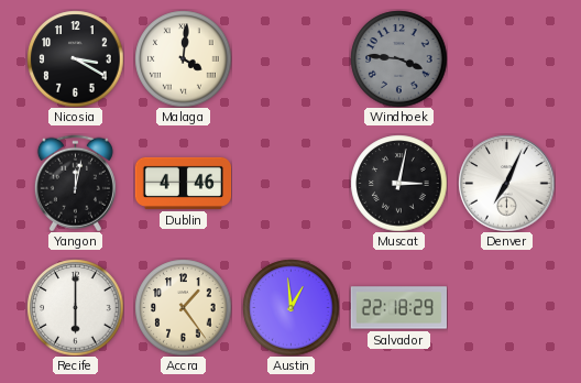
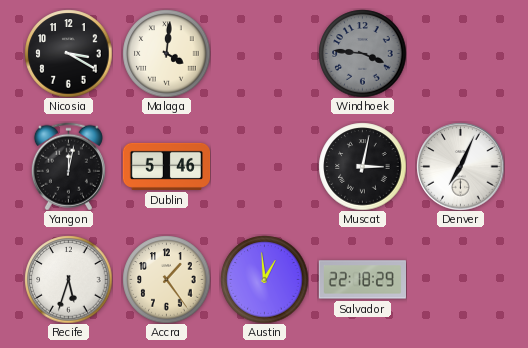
Dublin: 4:46 -> 5:46 (166, 166)
Recife: 6:00 -> 5:33 (68, 279)
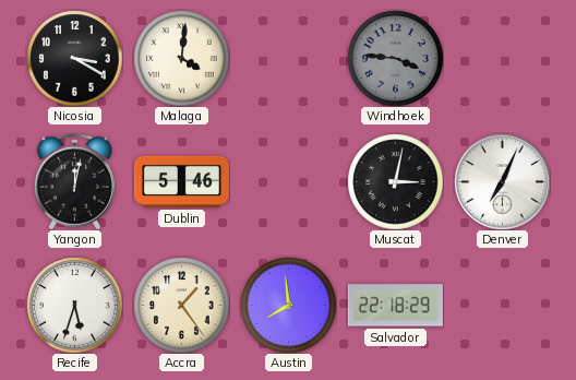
Austin: 12:59 -> 7:59 (288, 305)
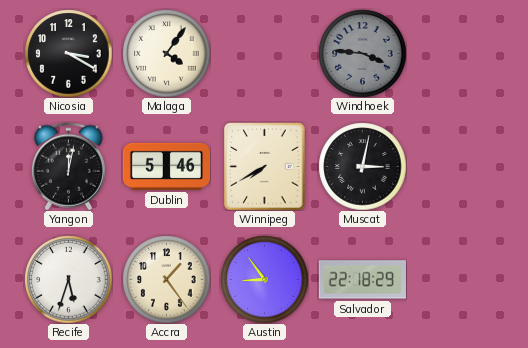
Malaga: 4:01 -> 4:06 (166, 53)
Winnipeg: none -> 7:40 (265, 166)
Denver: 7:04 -> none (502, 181)
Austin: 7:59 -> 8:54 (264, 279)
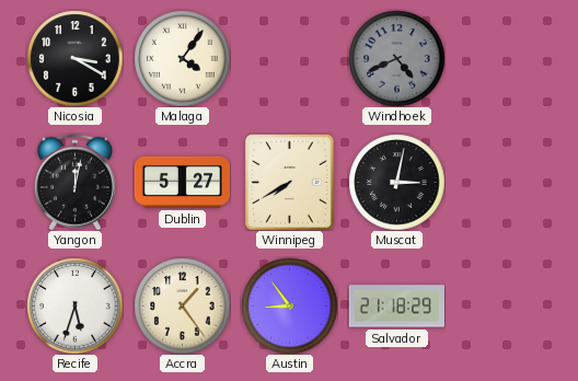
Windhoek: 3:46 -> 4:41 (396, 58)
Dublin: 5:46 -> 5:27 (182, 182)
Salvador: 22:18 -> 21:18 (396, 307)
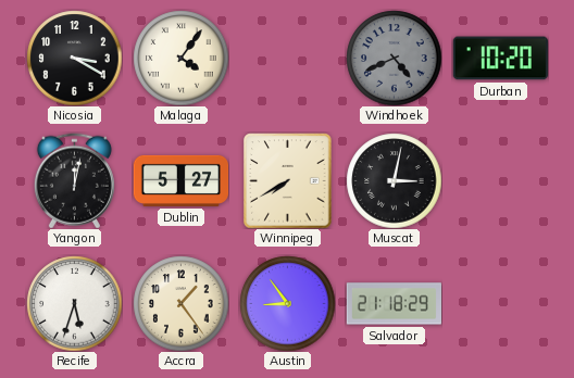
Durban: none -> 10:20 (500, 59)
